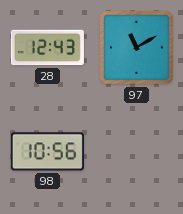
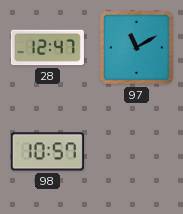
28: 12:43 -> 12:47 (47, 48)
98: 10:56 -> 10:57 (47, 152)
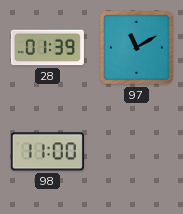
28: 12:47 -> 01:39 (47, 48)
98: 10:57 -> 11:00 (47, 152)
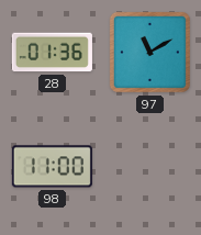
28: 01:39 -> 01:36 (52, 53)
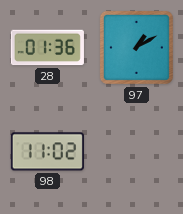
97: 11:10 -> 1:10 (136, 47)
98: 11:00 -> 11:02 (47, 152)
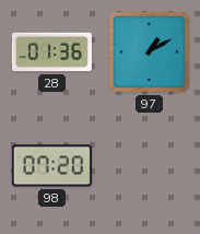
98: 11:02 -> 07:20 (51, 166)
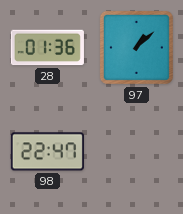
97: 1:10 -> 1:08 (136, 47)
98: 07:20 -> 22:47 (47, 152)
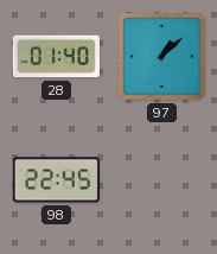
28: 01:36 -> 01:40 (56, 57)
98: 22:47 -> 22:45 (56, 180)
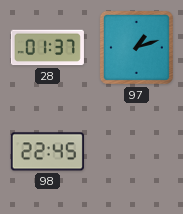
28: 01:40 -> 01:37 (47, 48)
97: 1:08 -> 1:12 (136, 47)
